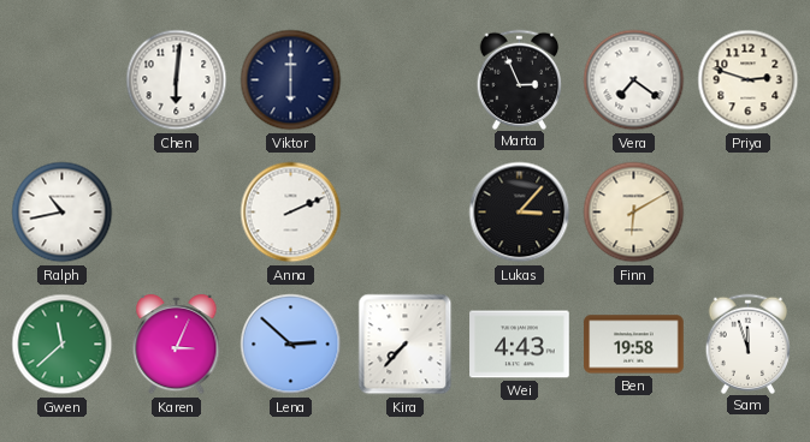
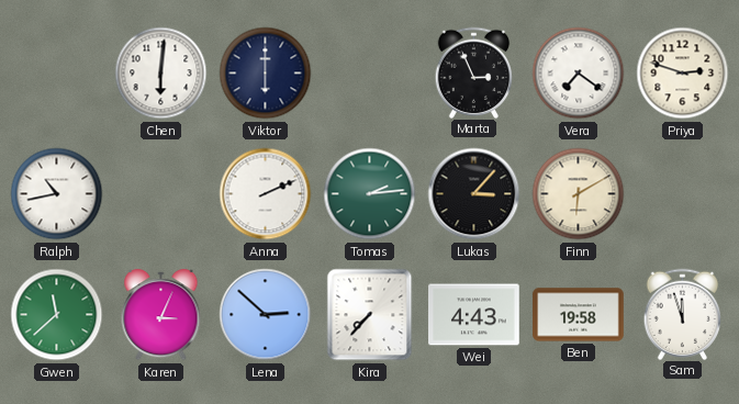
Tomas: none -> 2:14 (370, 194)
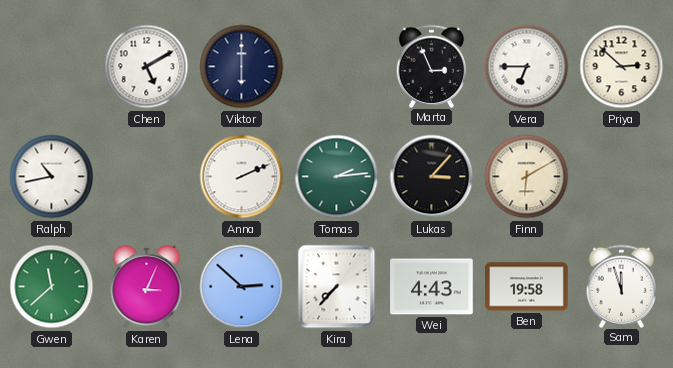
Chen: 6:01 -> 5:10 (147, 67)
Vera: 7:21 -> 6:45 (527, 67)
Priya: 2:48 -> 2:52 (622, 67)
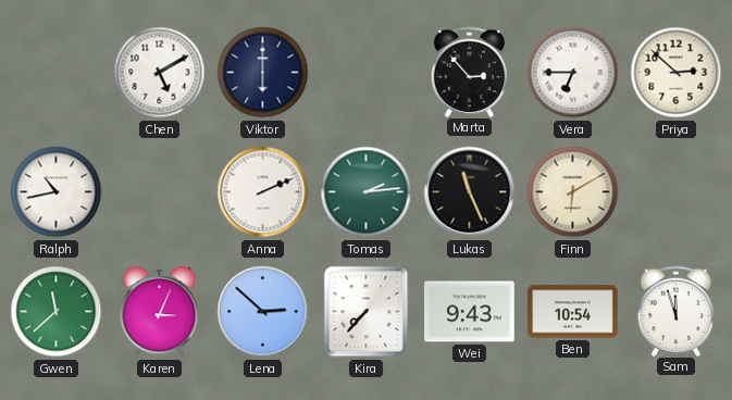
Marta: 2:56 -> 2:53 (470, 72)
Lukas: 3:07 -> 11:26 (470, 192)
Wei: 4:43 -> 9:43 (470, 312)
Ben: 19:58 -> 10:54 (573, 312)
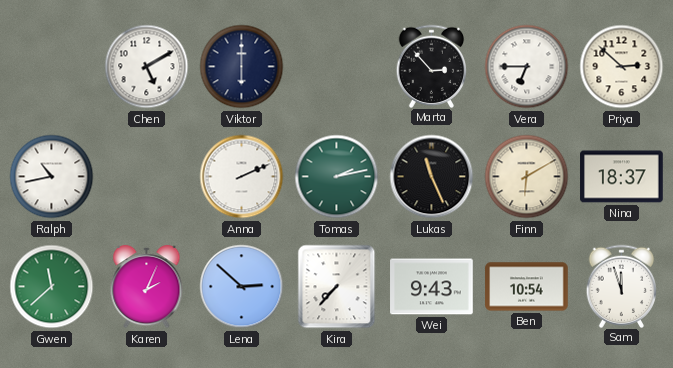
Tomas: 2:14 -> 2:13 (337, 177)
Nina: none -> 18:37 (622, 177)
Karen: 3:04 -> 2:04 (147, 287)
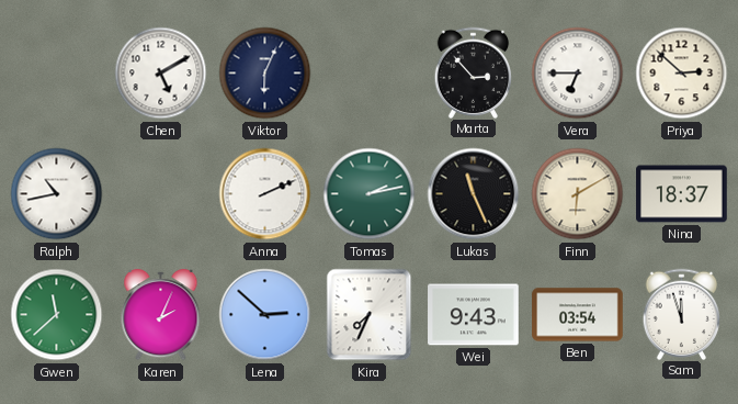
Viktor: 6:00 -> 6:04 (265, 74)
Kira: 7:37 -> 7:34 (370, 315)
Ben: 10:54 -> 03:54 (578, 315)
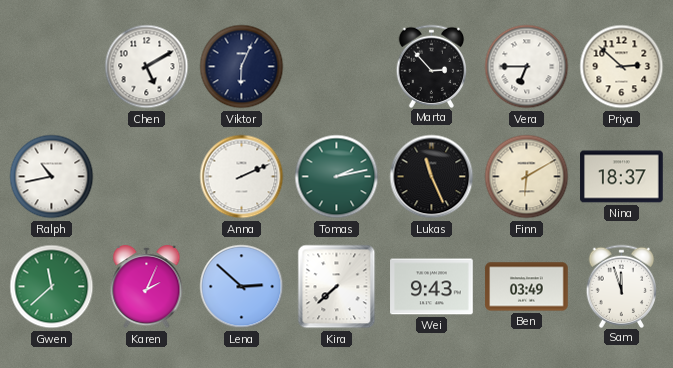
Kira: 7:34 -> 7:38 (337, 287)
Ben: 03:54 -> 03:49 (527, 287)
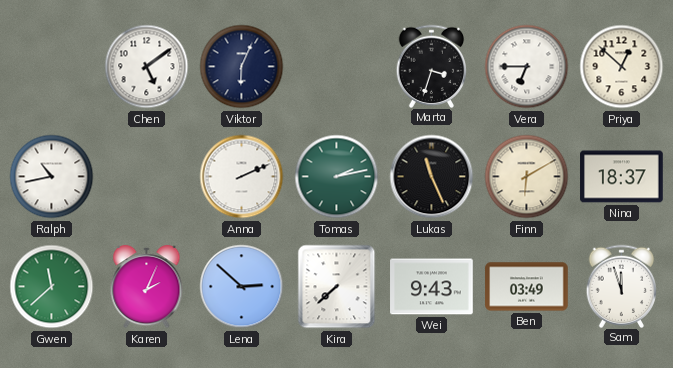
Chen: 5:10 -> 5:09 (147, 67)
Marta: 2:53 -> 3:33 (432, 66)
Priya: 2:52 -> 12:52 (622, 67)
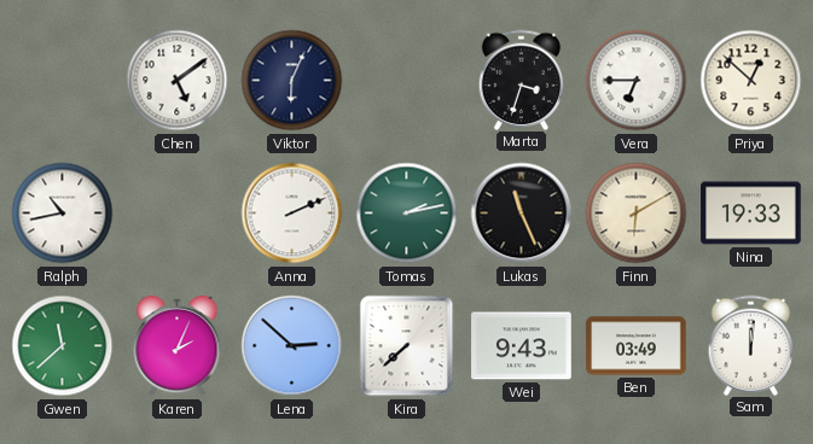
Nina: 18:37 -> 19:33 (751, 214)
Sam: 11:57 -> 12:01 (751, 345)
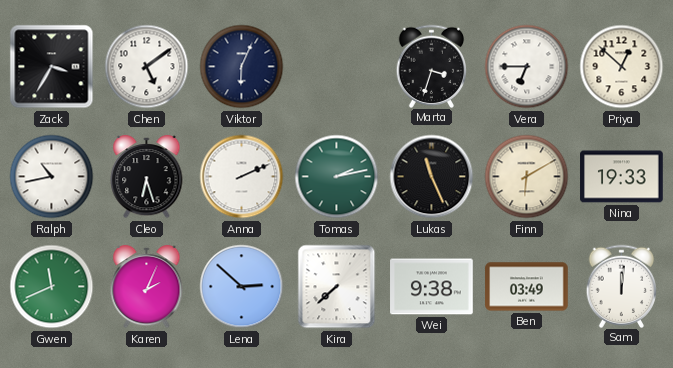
Zack: none -> 3:35 (52, 67)
Cleo: none -> 6:27 (147, 177)
Gwen: 11:38 -> 11:41 (52, 287)
Wei: 9:43 -> 9:38 (432, 287)
